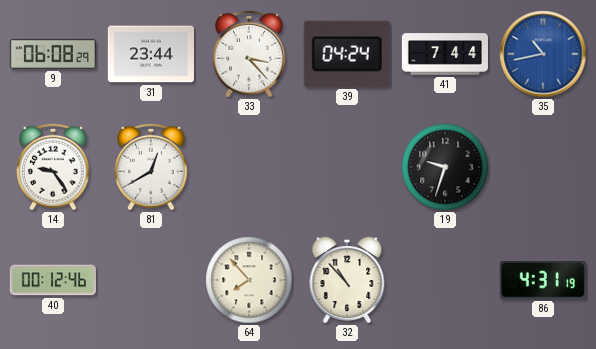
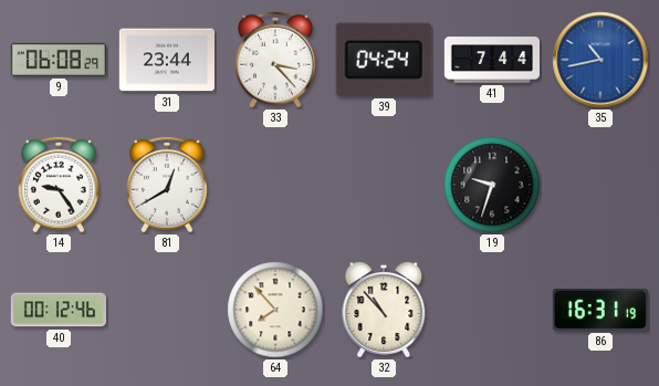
86: 4:31 -> 16:31 (600, 311)
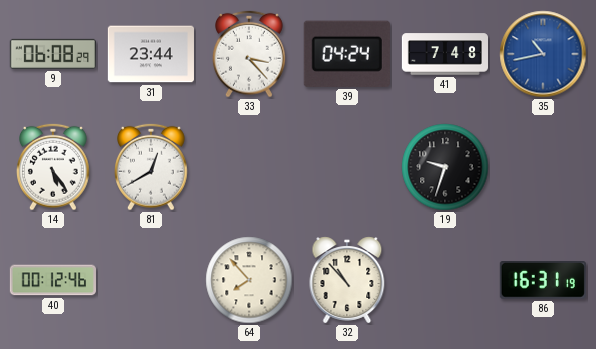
41: 7:44 -> 7:48 (444, 54)
14: 9:24 -> 5:24 (54, 167)
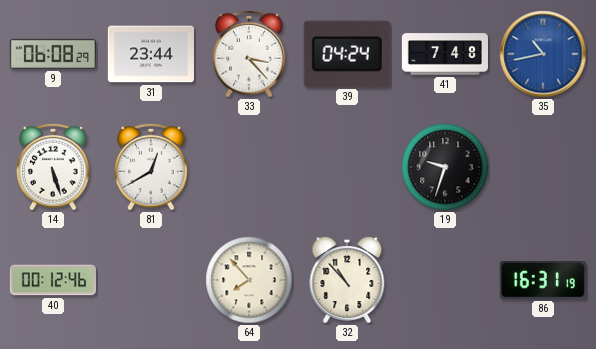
14: 5:24 -> 5:27 (54, 167)
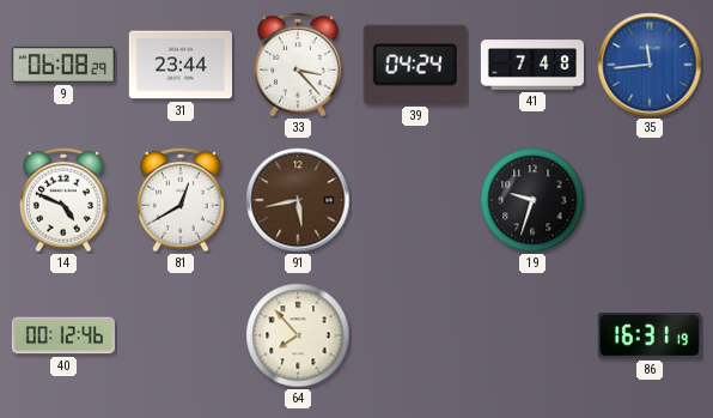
35: 10:43 -> 11:44 (650, 65)
14: 5:27 -> 4:49 (65, 200)
91: none -> 5:43 (298, 200)
32: 10:53 -> none (347, 280)
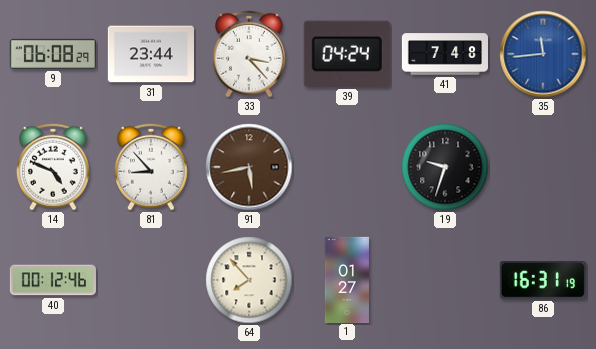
81: 12:40 -> 8:53 (152, 167)
1: none -> 01:27 (347, 279)
